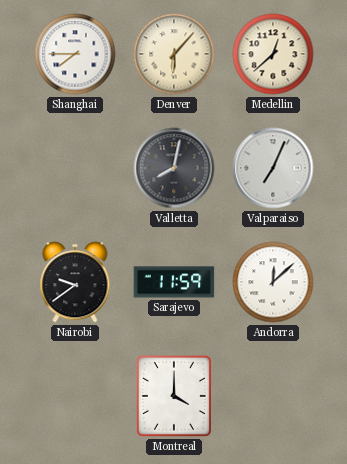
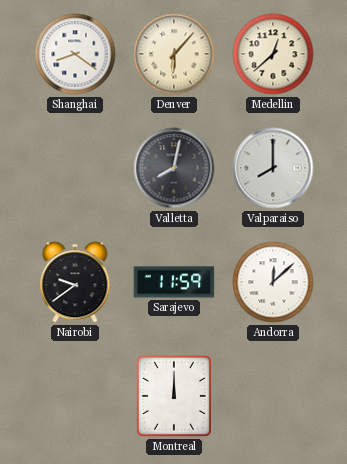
Shanghai: 7:45 -> 8:21 (75, 54)
Valparaiso: 7:04 -> 8:00 (273, 168)
Montreal: 4:00 -> 12:00 (174, 396)
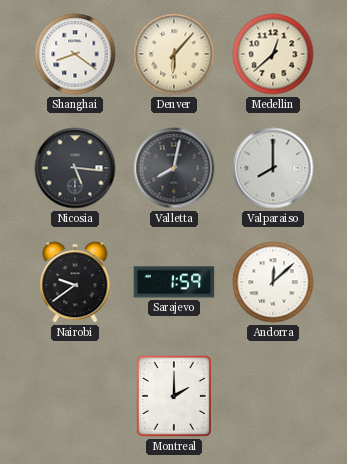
Nicosia: none -> 5:16 (75, 168)
Sarajevo: 11:59 -> 1:59 (174, 282)
Montreal: 12:00 -> 2:00 (174, 396)
